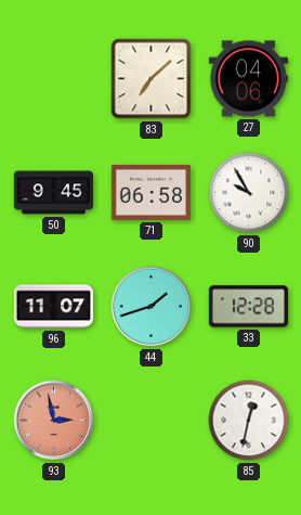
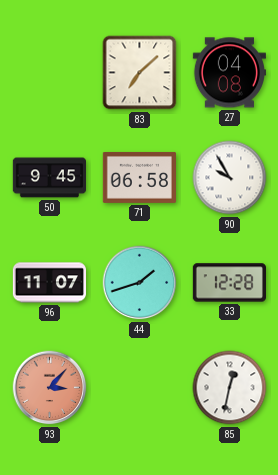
27: 04:06 -> 04:08 (229, 73)
93: 2:58 -> 3:07 (50, 388)
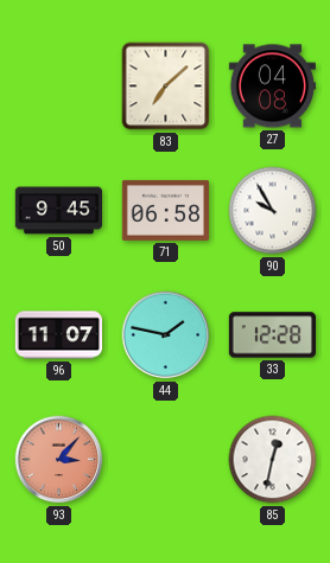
44: 1:42 -> 1:47 (166, 335)
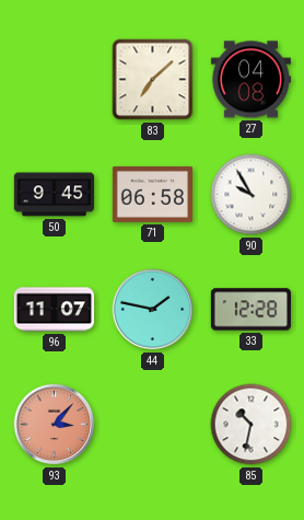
85: 12:32 -> 10:32 (252, 425)
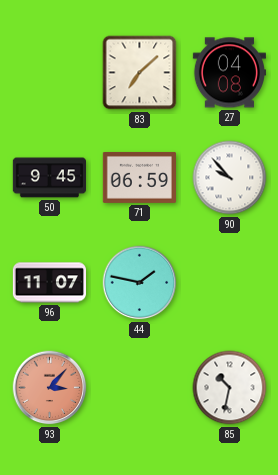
71: 06:58 -> 06:59 (139, 177)
90: 9:55 -> 9:53 (230, 178)
33: 12:28 -> none (250, 310)
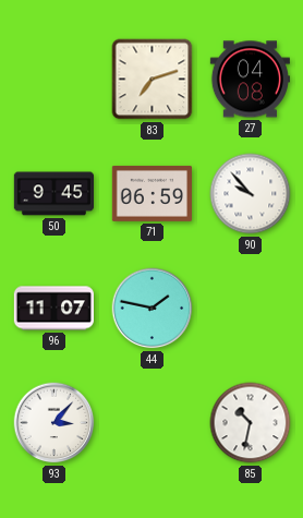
83: 7:08 -> 7:12 (153, 80)
93 dial: salmon -> white (54, 423)
